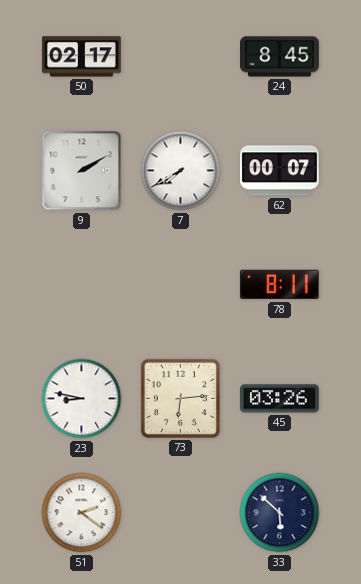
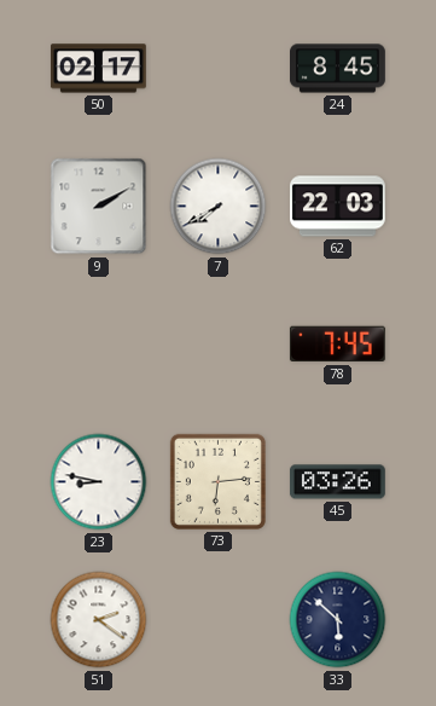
62: 00:07 -> 22:03 (338, 207)
78: 8:11 -> 7:45 (337, 345)
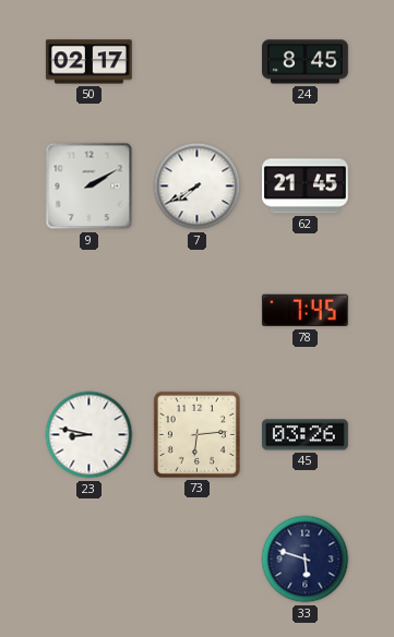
62: 22:03 -> 21:45 (306, 187)
51: 2:21 -> none (99, 620)
33: 5:52 -> 5:48 (306, 560)
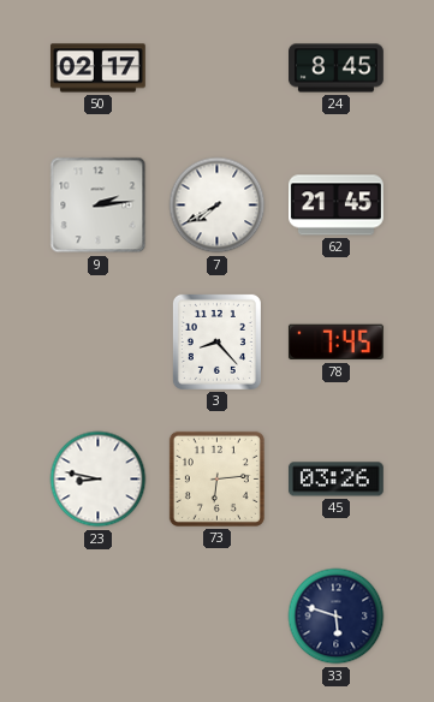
9: 2:10 -> 2:14 (99, 206)
3: none -> 8:23 (216, 341)
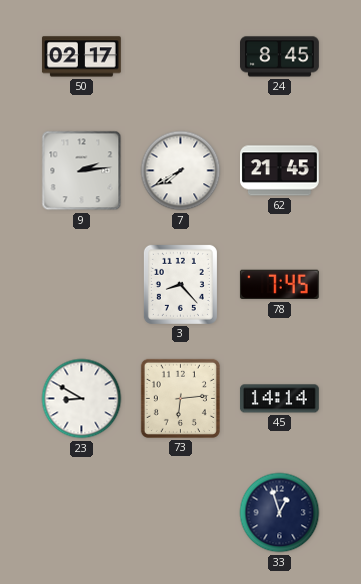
23: 8:47 -> 8:50 (82, 399)
45: 03:26 -> 14:14 (279, 399)
33: 5:48 -> 12:57 (280, 513)
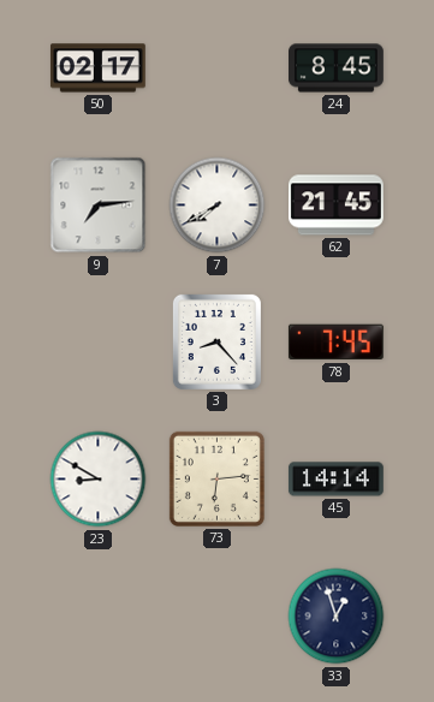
9: 2:14 -> 7:14 (99, 206)
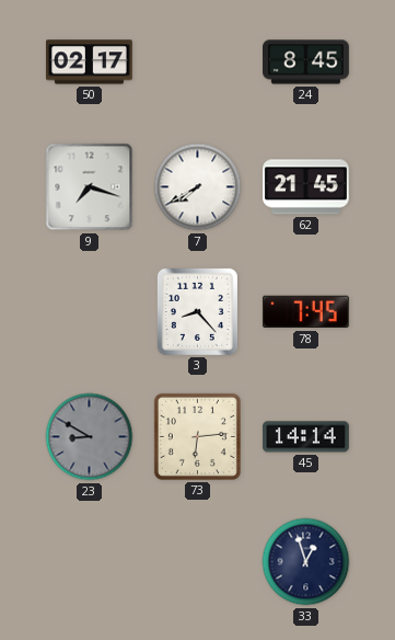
9: 7:14 -> 7:18 (90, 187)
23 dial: white -> grey (90, 437)
